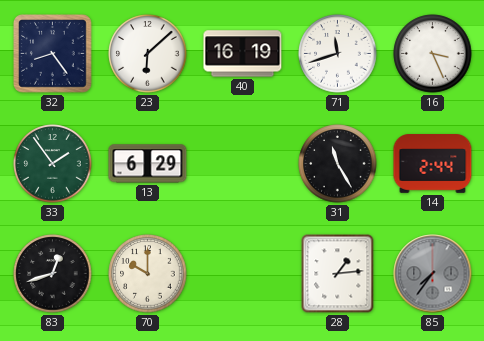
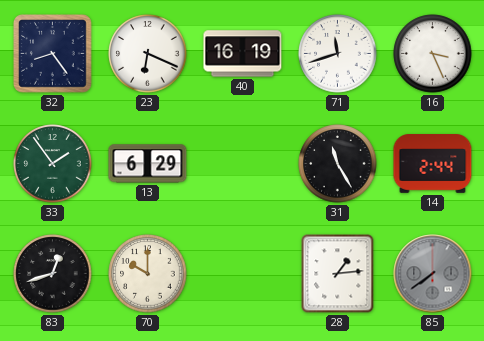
23: 6:08 -> 6:19 (148, 54)
85: 7:36 -> 7:39 (433, 274)
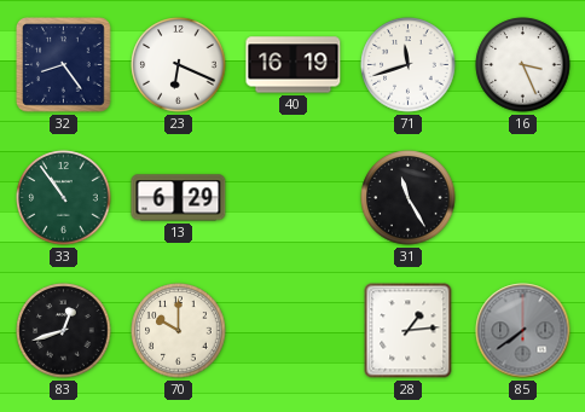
33: 1:54 -> 10:54 (64, 198)
14: 2:44 -> none (433, 164)
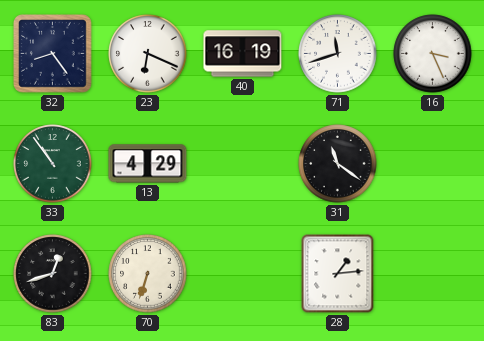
13: 6:29 -> 4:29 (148, 164)
31: 11:25 -> 11:21 (338, 164)
70: 10:00 -> 6:33 (148, 274)
85: 7:39 -> none (523, 331)
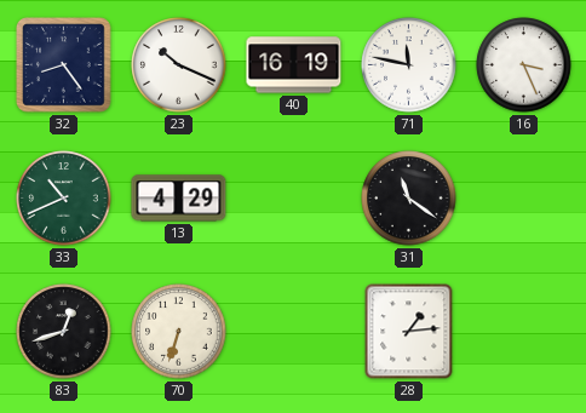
23: 6:19 -> 10:19 (179, 65)
71: 11:42 -> 11:47 (409, 65)
33: 10:54 -> 10:41 (64, 199)
